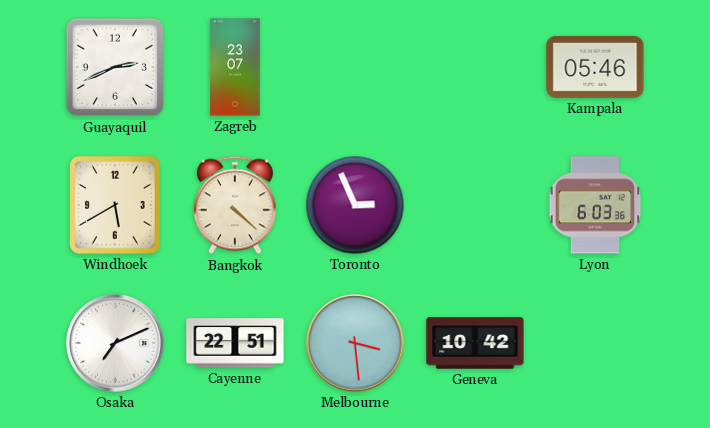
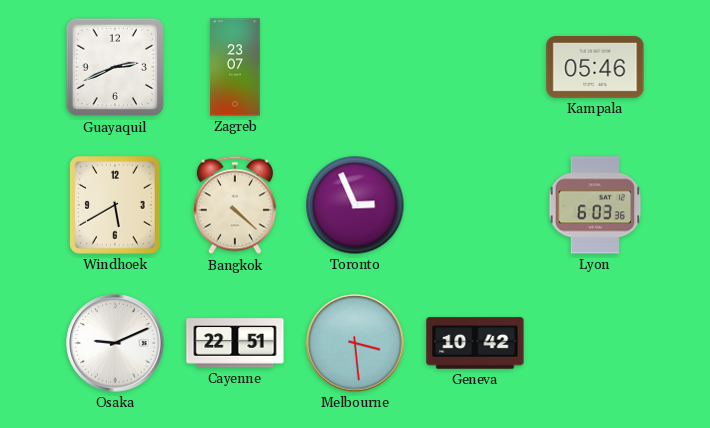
Osaka: 7:11 -> 9:11 (115, 343)
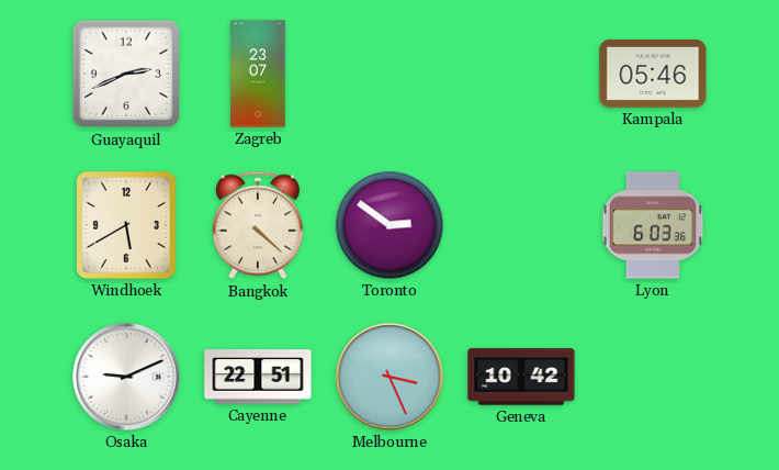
Toronto: 2:56 -> 2:51 (390, 225)
Melbourne: 3:29 -> 3:26 (390, 377)
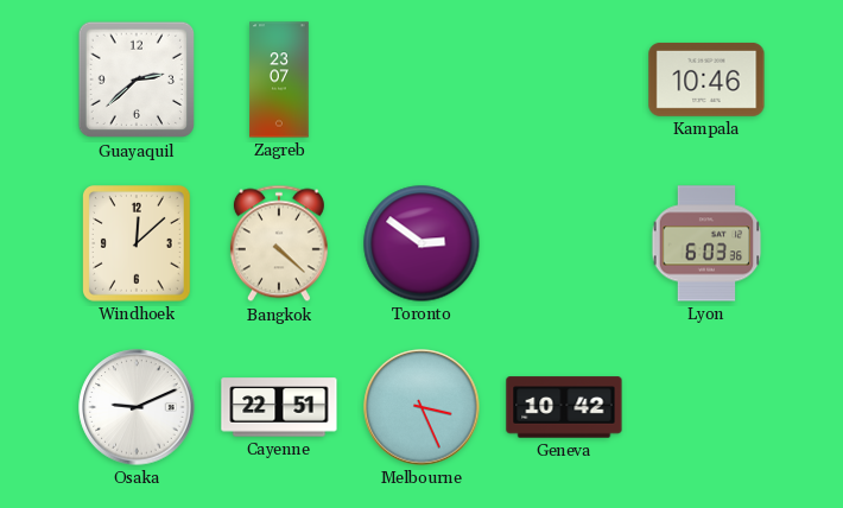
Guayaquil: 2:41 -> 2:38 (137, 80)
Kampala: 05:46 -> 10:46 (706, 80)
Windhoek: 5:40 -> 12:08 (138, 245)
